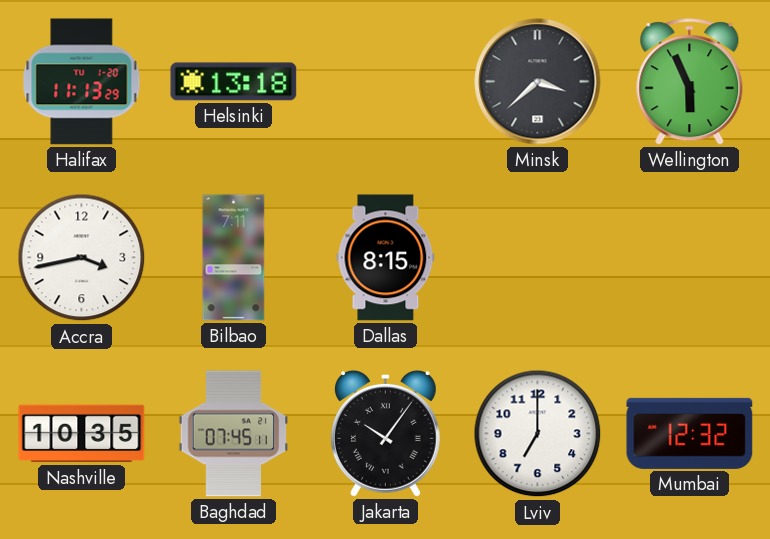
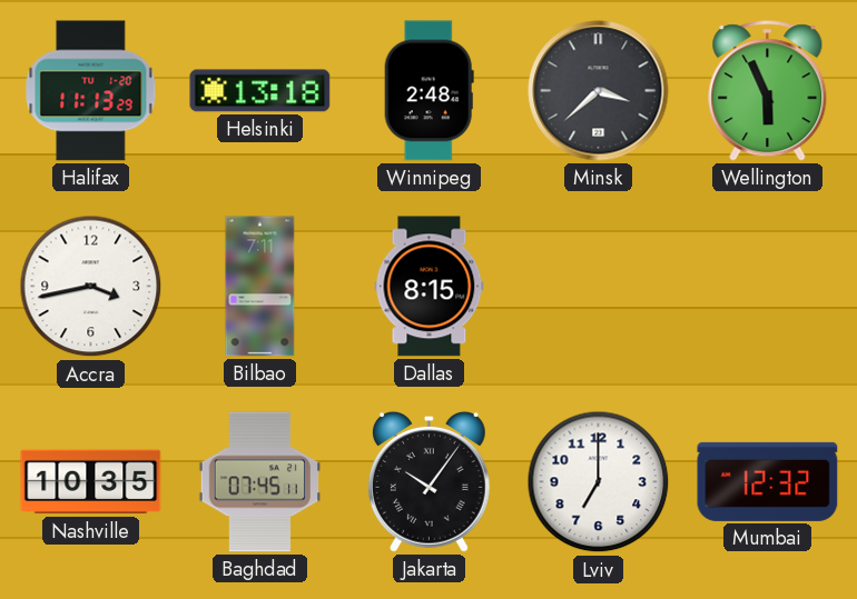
Winnipeg: none -> 2:48 (428, 91)
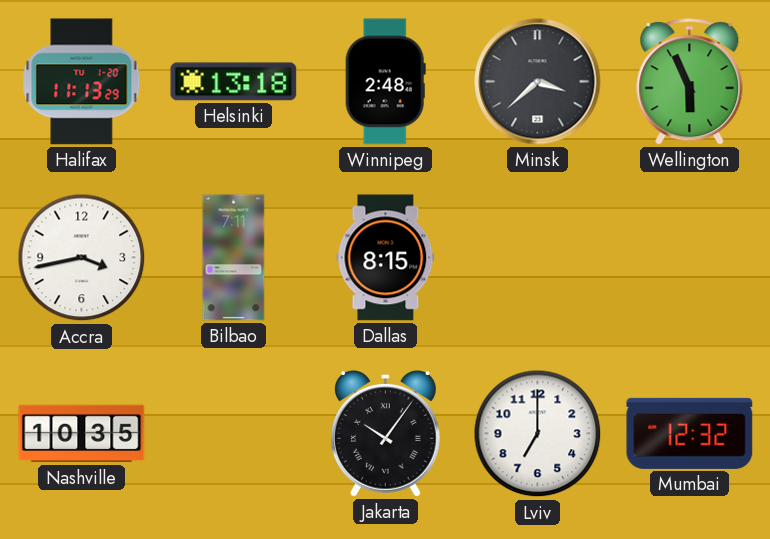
Baghdad: 07:45 -> none (259, 482)
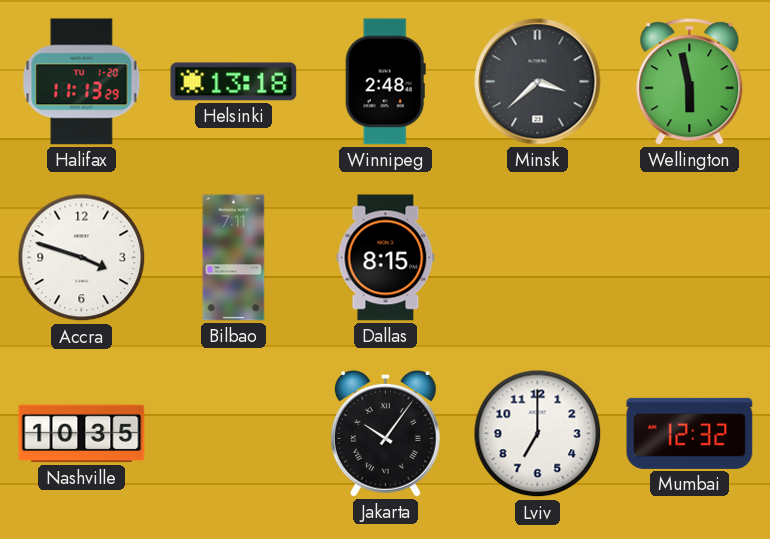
Wellington: 5:56 -> 5:58 (690, 82)
Accra: 3:43 -> 3:48 (82, 258)
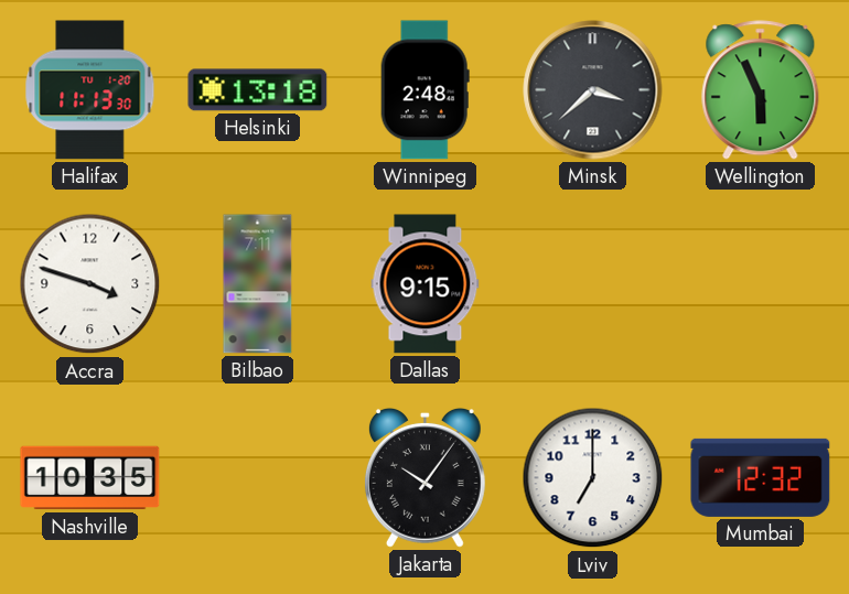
Halifax: 11:13:29 -> 11:13:30 (90, 90)
Wellington: 5:58 -> 5:56 (761, 90)
Dallas: 8:15 -> 9:15 (426, 284)
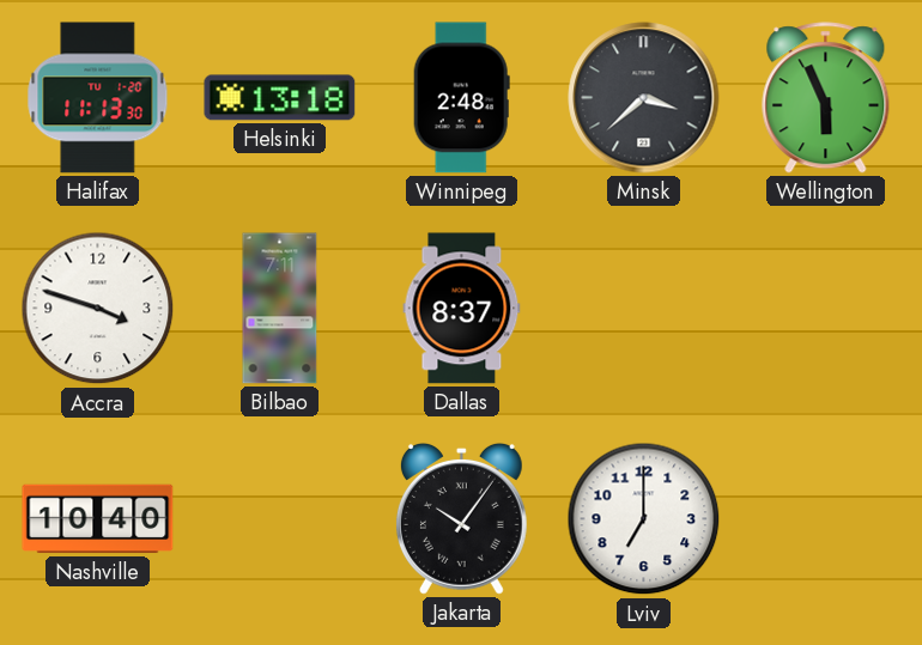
Dallas: 9:15 -> 8:37 (462, 309)
Nashville: 10:35 -> 10:40 (98, 519)
Mumbai: 12:32 -> none (761, 477)
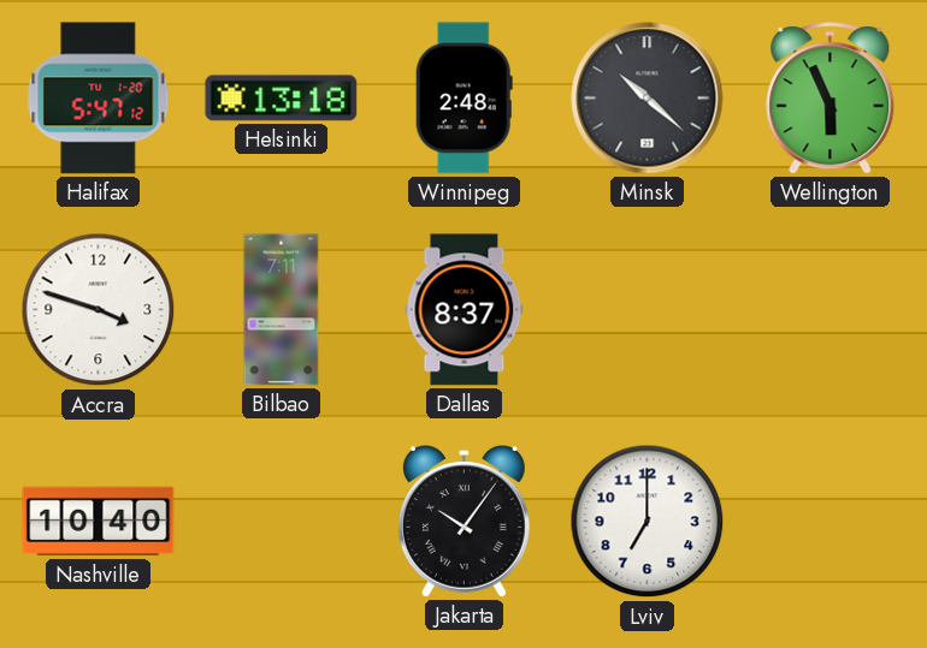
Halifax: 11:13 -> 5:47 (99, 99)
Minsk: 3:38 -> 10:22 (648, 99)
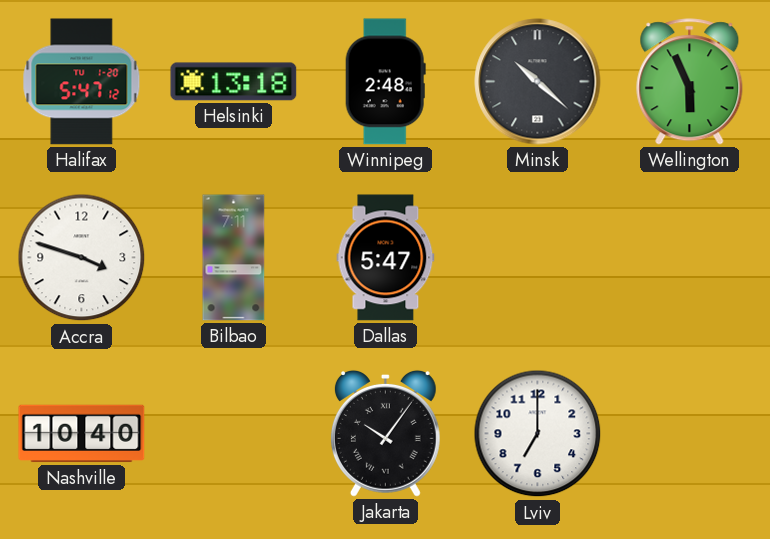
Dallas: 8:37 -> 5:47 (386, 258)
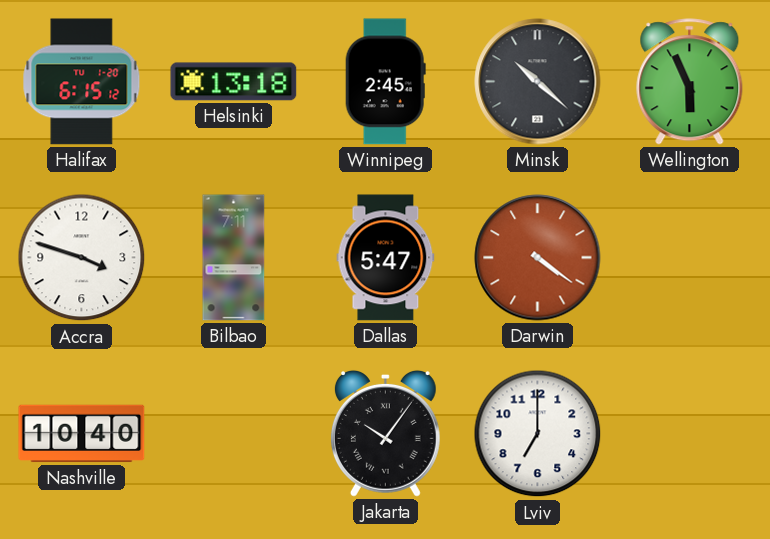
Halifax: 5:47 -> 6:15 (82, 82)
Winnipeg: 2:48 -> 2:45 (385, 82)
Darwin: none -> 4:21 (538, 258)
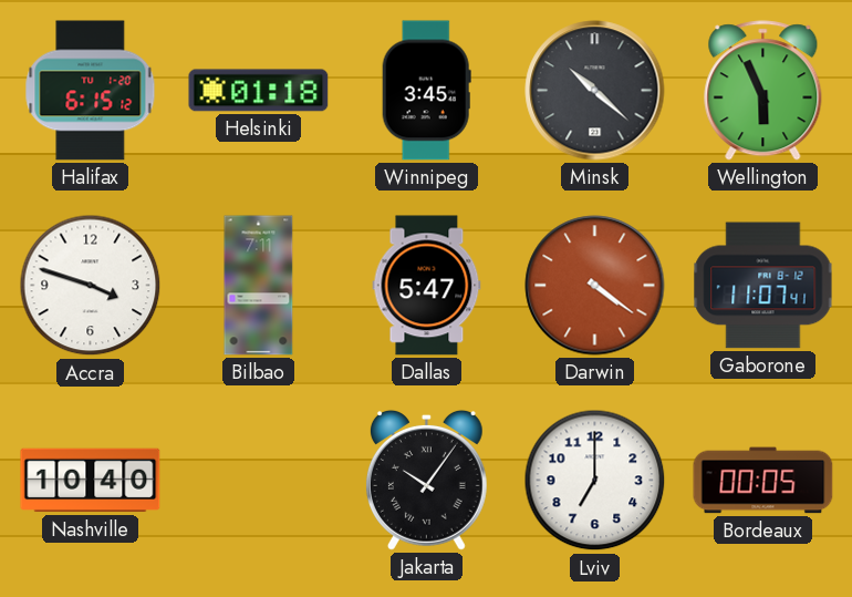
Helsinki: 13:18 -> 01:18 (259, 91)
Winnipeg: 2:45 -> 3:45 (426, 91)
Gaborone: none -> 11:07 (763, 286)
Bordeaux: none -> 00:05 (763, 481)
